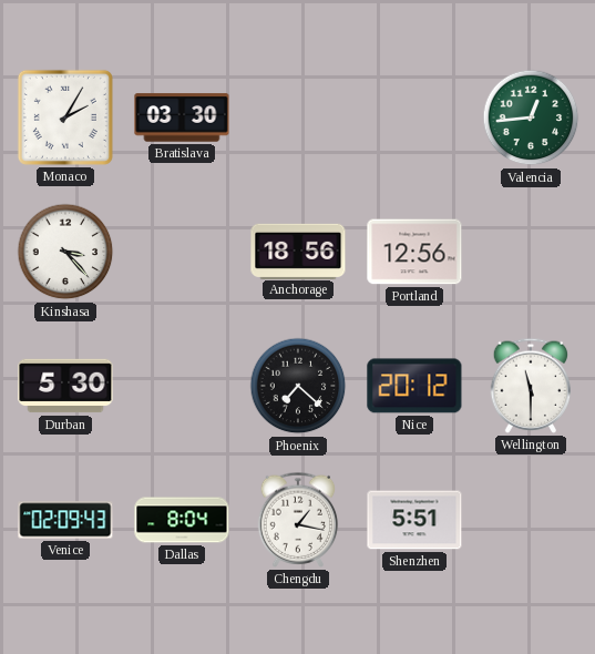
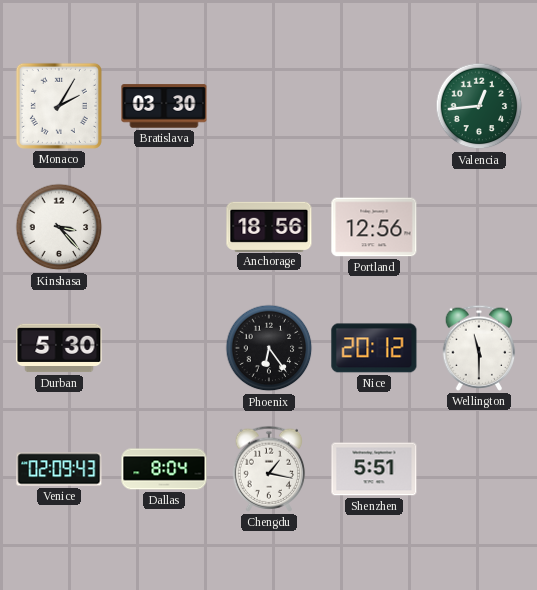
Phoenix: 7:22 -> 6:24 (269, 348)
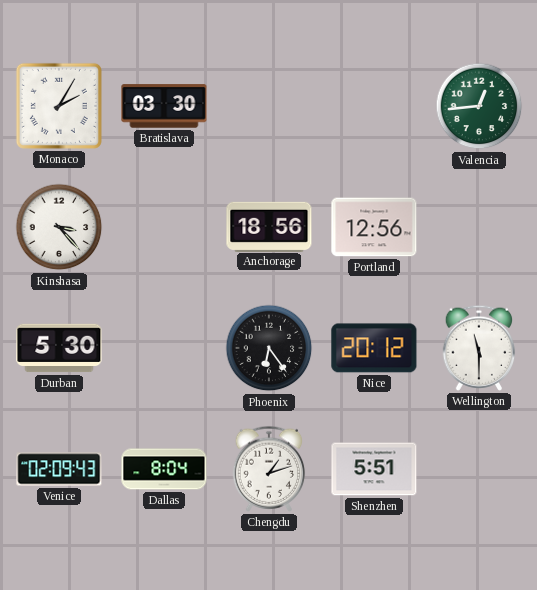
Chengdu: 1:17 -> 1:12 (269, 469)
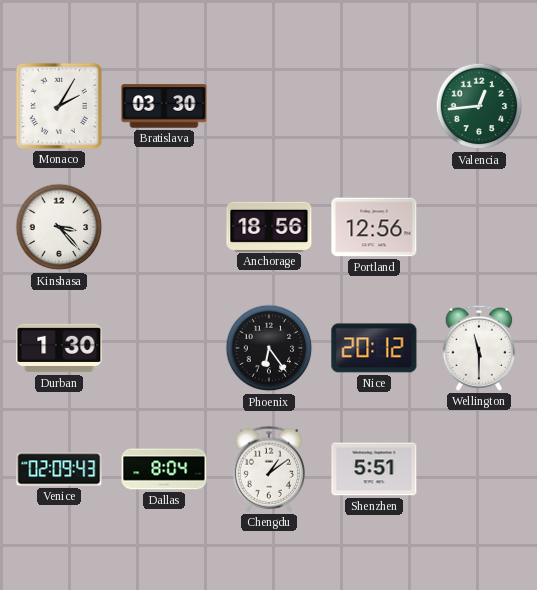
Durban: 5:30 -> 1:30 (59, 348)
Chengdu: 1:12 -> 1:09 (269, 469)
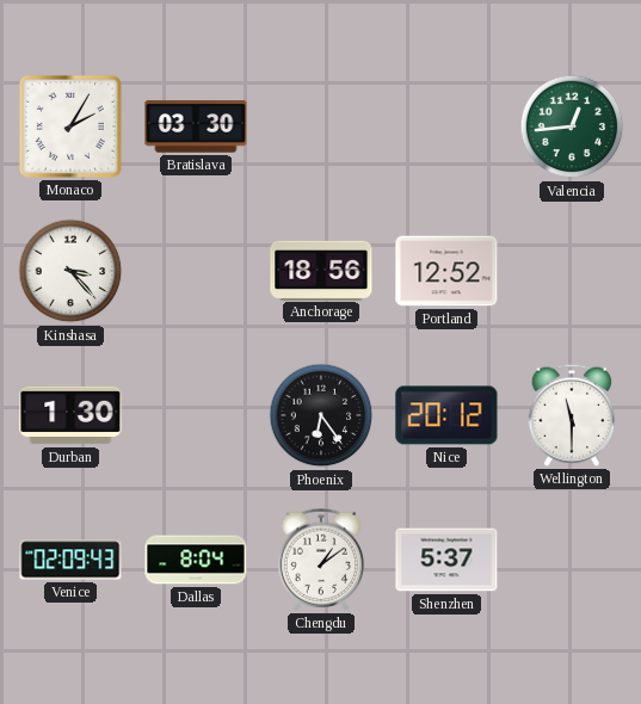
Portland: 12:56 -> 12:52 (446, 271)
Shenzhen: 5:51 -> 5:37 (446, 560)
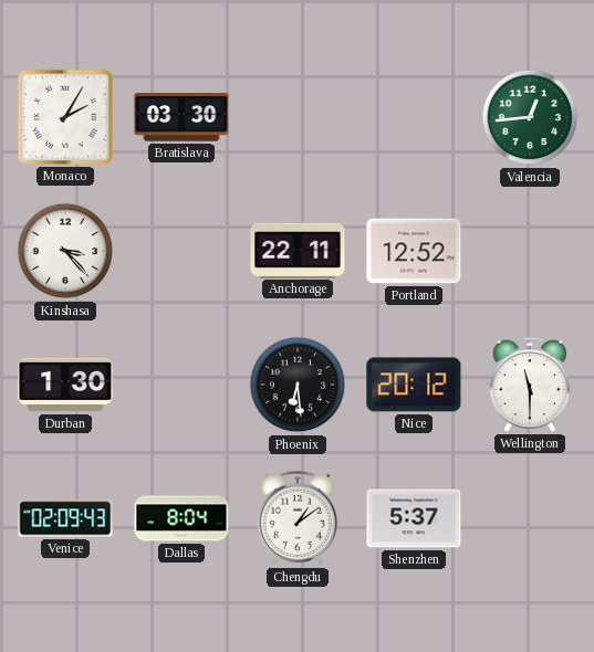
Anchorage: 18:56 -> 22:11 (298, 250)
Phoenix: 6:24 -> 6:29 (298, 385)
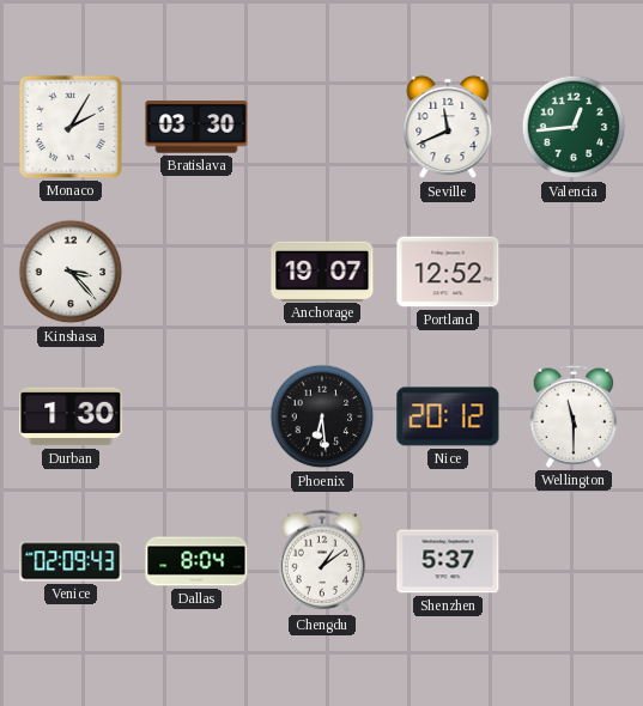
Seville: none -> 11:41 (448, 127)
Anchorage: 22:11 -> 19:07 (322, 270)
